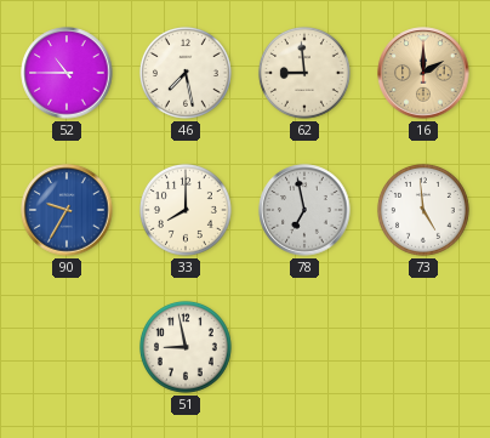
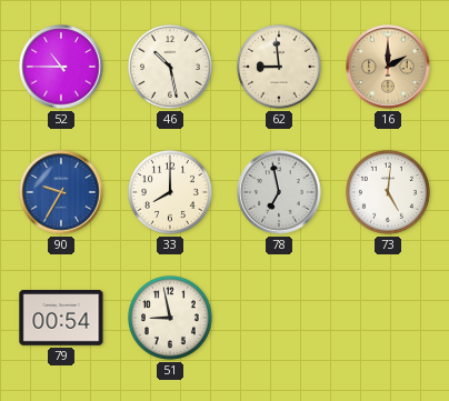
46: 7:28 -> 10:28 (170, 67)
73: 4:59 -> 5:01 (388, 192)
79: none -> 00:54 (61, 318)
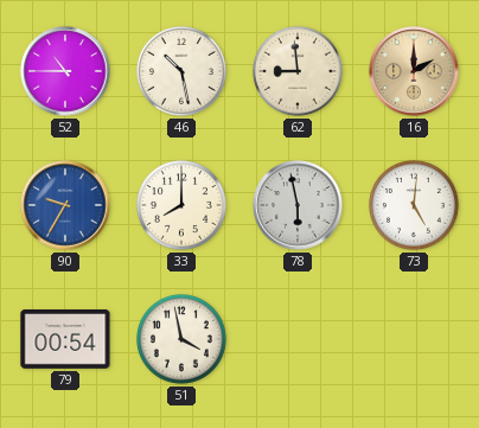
78: 6:58 -> 5:58 (298, 205)
51: 8:58 -> 3:58 (181, 339)
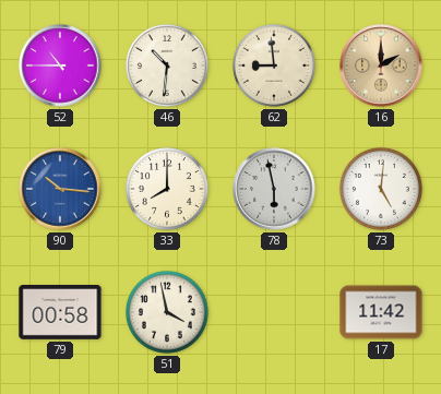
46: 10:28 -> 10:31 (167, 65)
90: 9:35 -> 10:16 (60, 189)
79: 00:54 -> 00:58 (60, 312)
17: none -> 11:42 (381, 312)
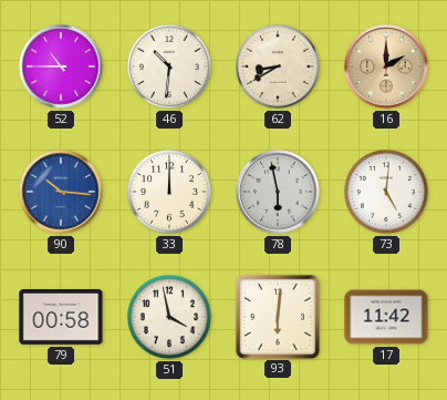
62: 8:59 -> 8:40 (278, 66)
33: 8:00 -> 12:00 (169, 192)
93: none -> 6:01 (277, 316)
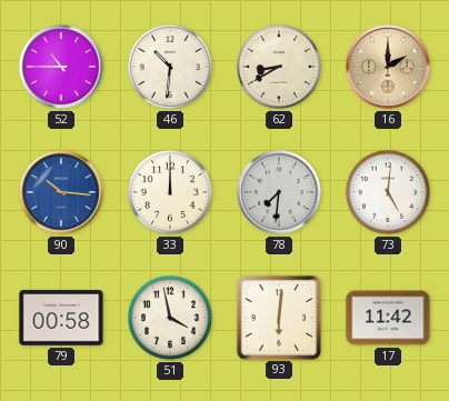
78: 5:58 -> 7:31 (279, 192)
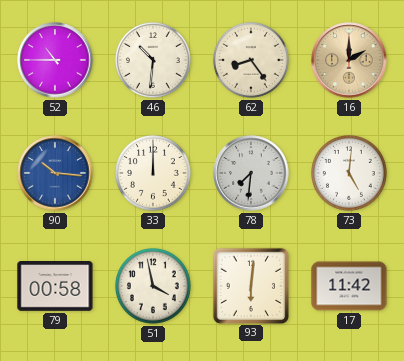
62: 8:40 -> 8:24 (251, 60)
